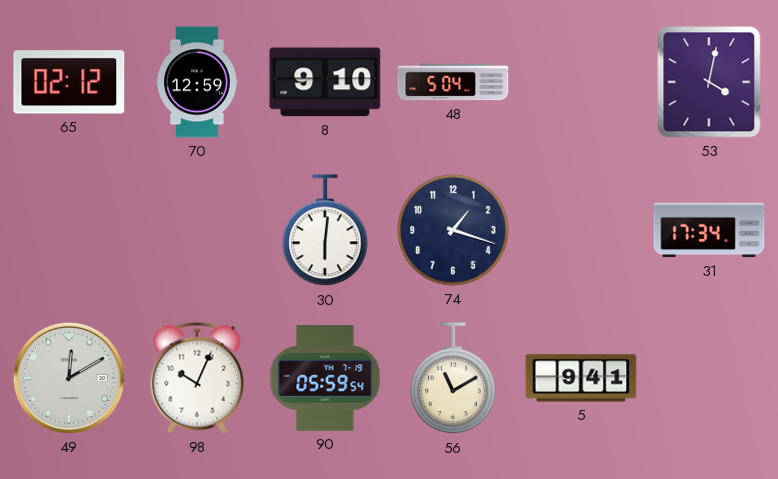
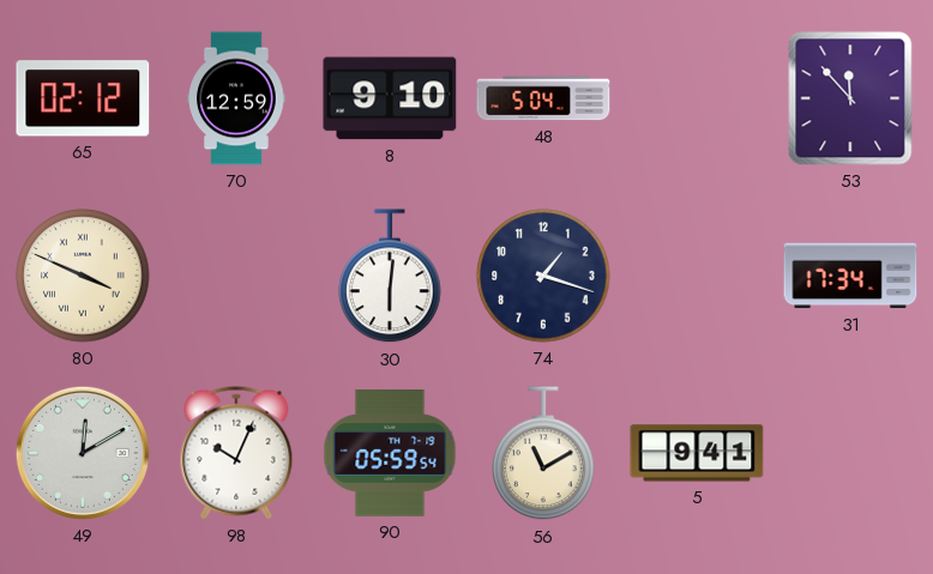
53: 4:02 -> 11:53 (850, 98)
80: none -> 3:49 (83, 276)
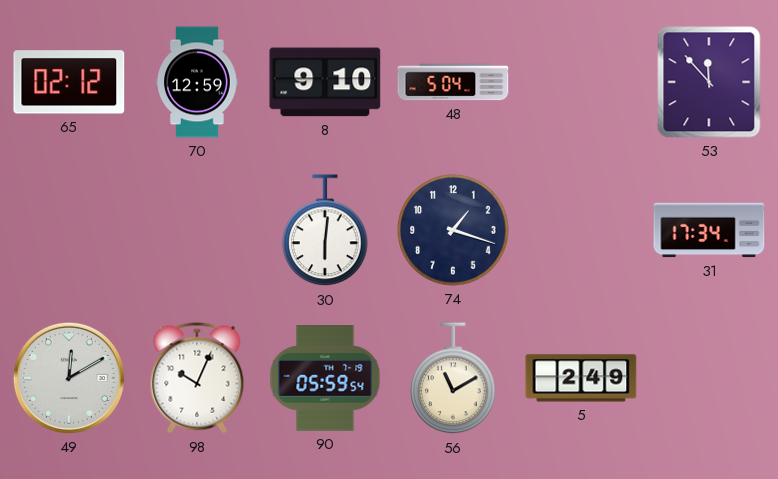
80: 3:49 -> none (83, 276)
5: 9:41 -> 2:49 (581, 378)
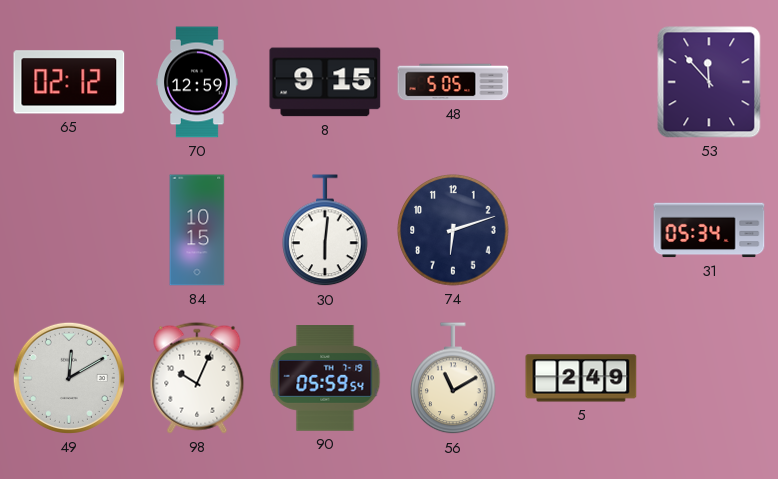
8: 9:10 -> 9:15 (325, 82)
48: 5:04 -> 5:05 (453, 82)
84: none -> 10:15 (197, 230)
74: 1:18 -> 6:12 (453, 230)
31: 17:34 -> 05:34 (709, 230)
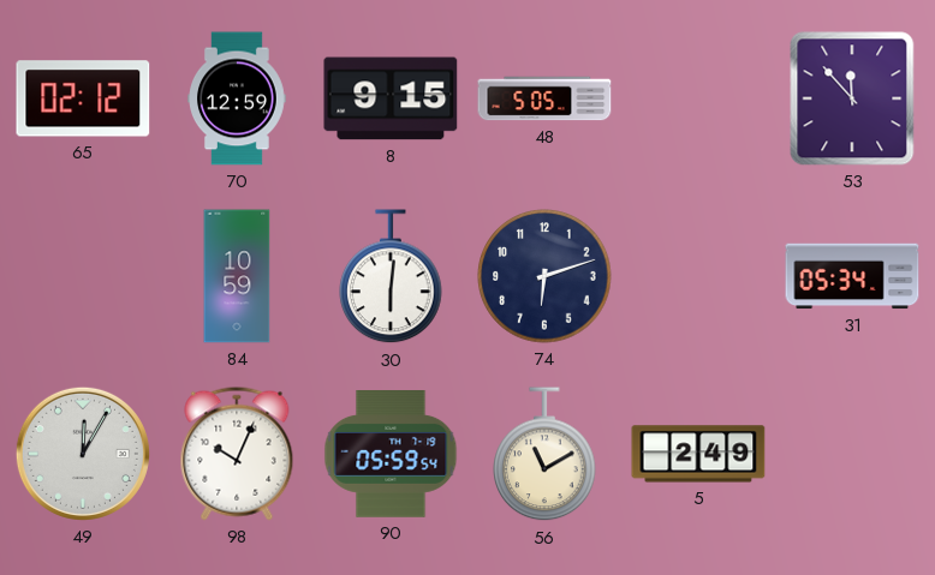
84: 10:15 -> 10:59 (237, 276)
49: 12:10 -> 12:05 (83, 454)
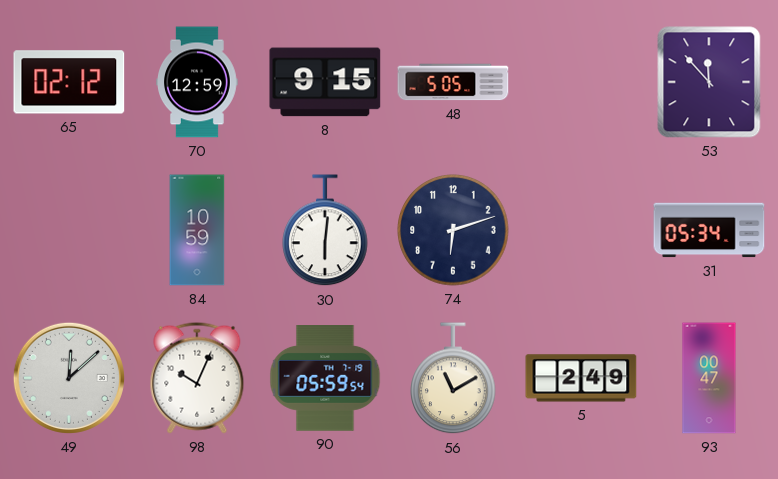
49: 12:05 -> 12:08 (69, 378)
93: none -> 00:47 (709, 378)
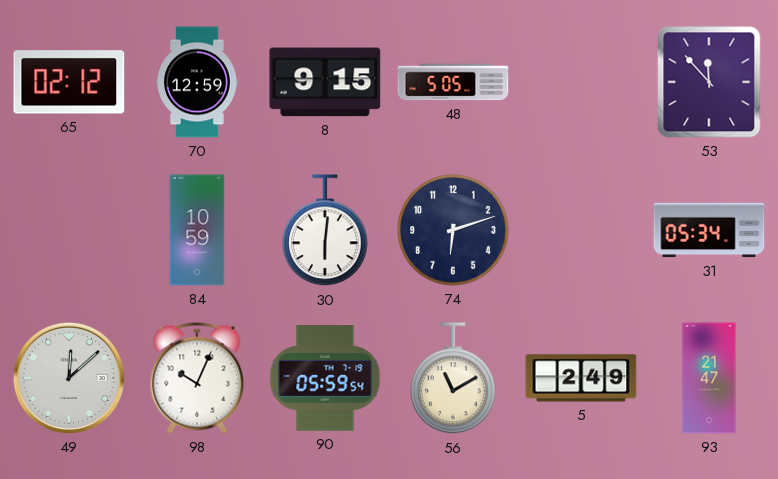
93: 00:47 -> 21:47 (709, 378)
